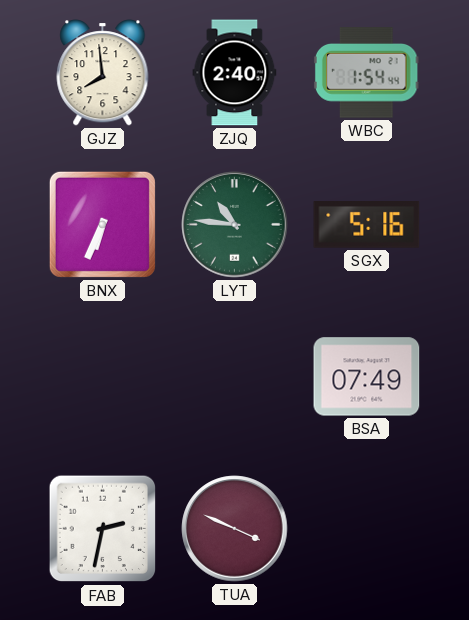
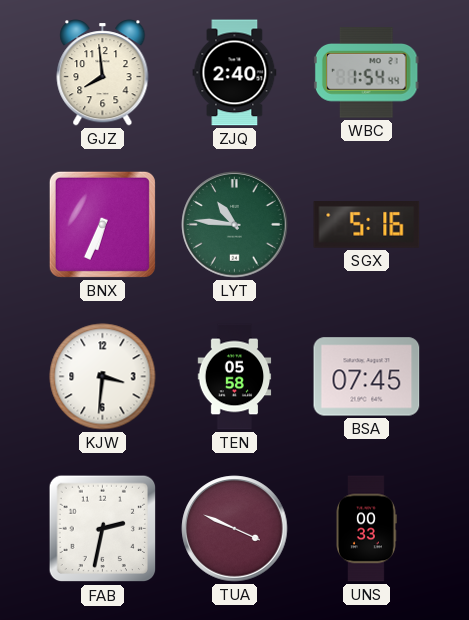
KJW: none -> 3:31 (103, 377)
TEN: none -> 05:58 (235, 377)
BSA: 07:49 -> 07:45 (367, 377)
UNS: none -> 00:33 (366, 529)
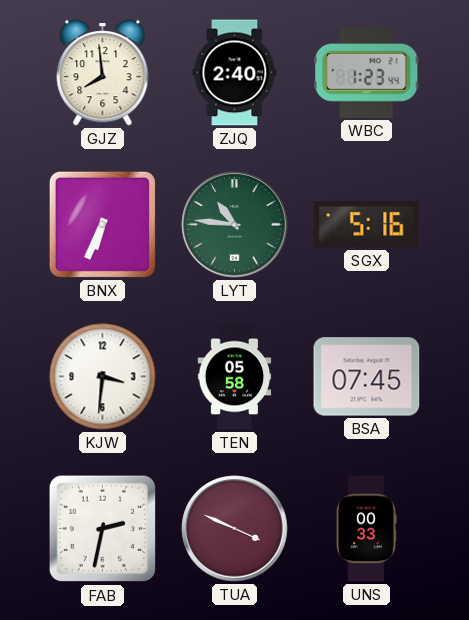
WBC: 1:54 -> 1:23 (366, 73)
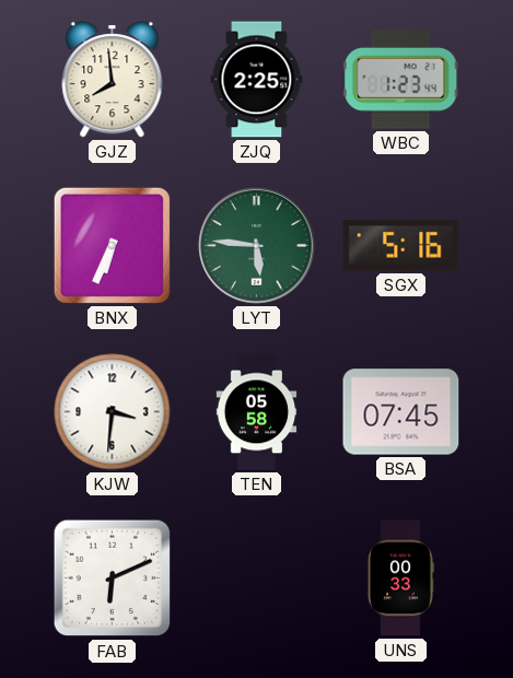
ZJQ: 2:40 -> 2:25 (257, 80)
LYT: 10:46 -> 5:46 (257, 246)
FAB: 2:32 -> 6:11 (113, 578)
TUA: 3:49 -> none (235, 529)
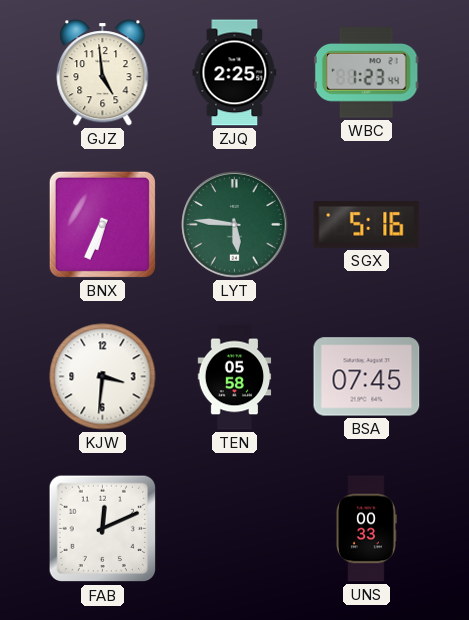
GJZ: 7:59 -> 4:59 (103, 73)
FAB: 6:11 -> 12:11 (103, 529)
